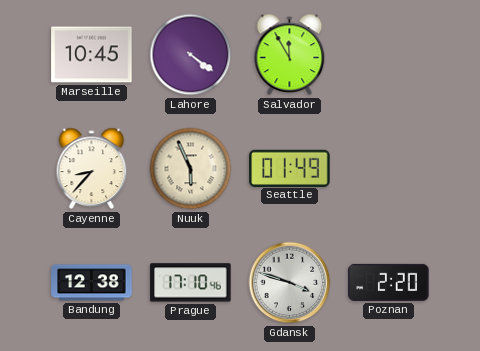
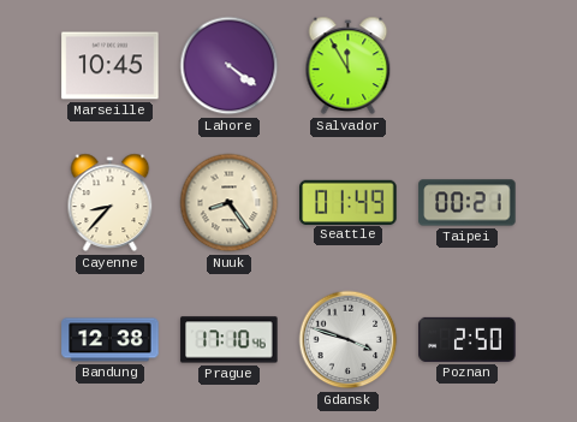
Nuuk: 5:56 -> 8:24 (230, 203)
Taipei: none -> 00:21 (468, 203)
Poznan: 2:20 -> 2:50 (468, 339)
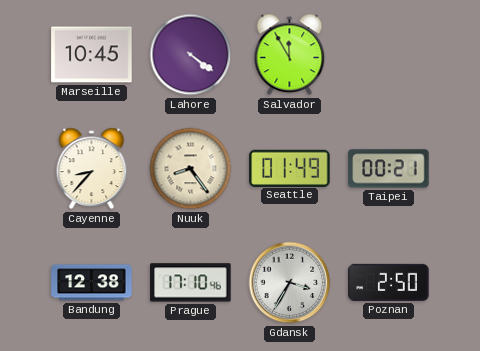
Gdansk: 3:48 -> 3:35 (290, 283)
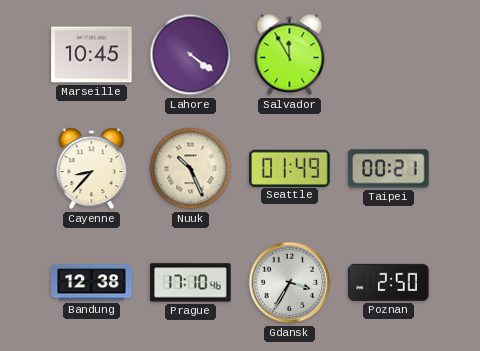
Nuuk: 8:24 -> 10:26 (191, 169)
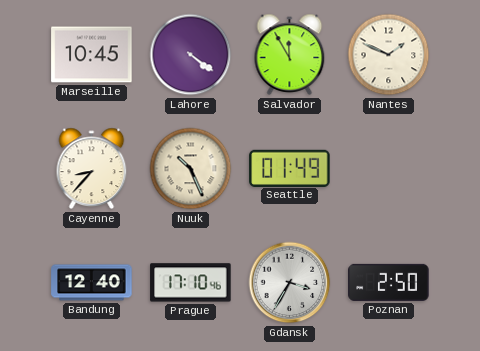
Nantes: none -> 1:49 (389, 55)
Taipei: 00:21 -> none (389, 169)
Bandung: 12:38 -> 12:40 (92, 283)
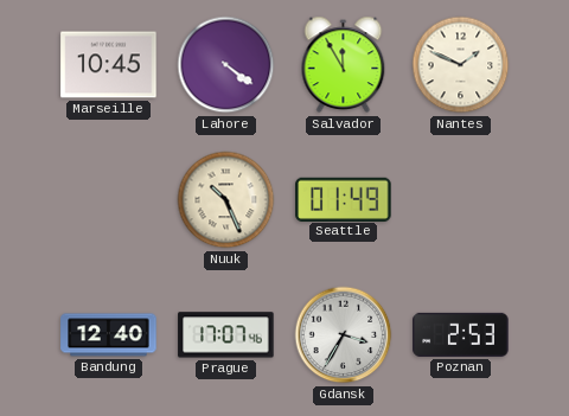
Cayenne: 8:37 -> none (92, 169)
Prague: 17:10 -> 17:07 (226, 335)
Poznan: 2:50 -> 2:53 (461, 334)
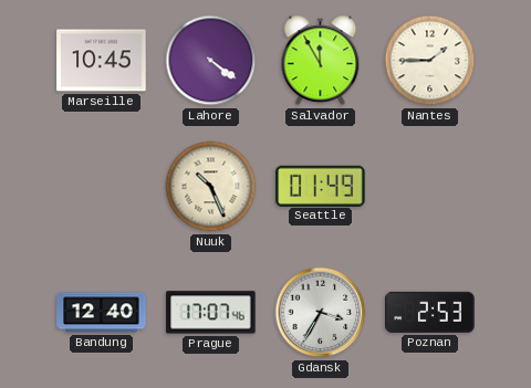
Nantes: 1:49 -> 1:45 (430, 61)
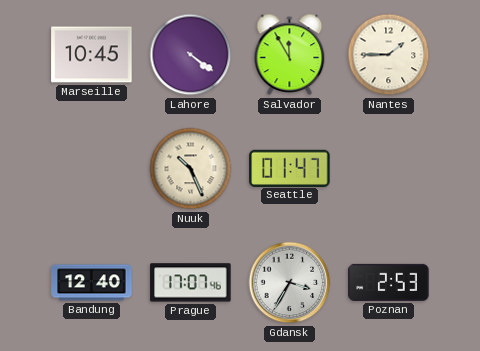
Seattle: 01:49 -> 01:47 (290, 168)
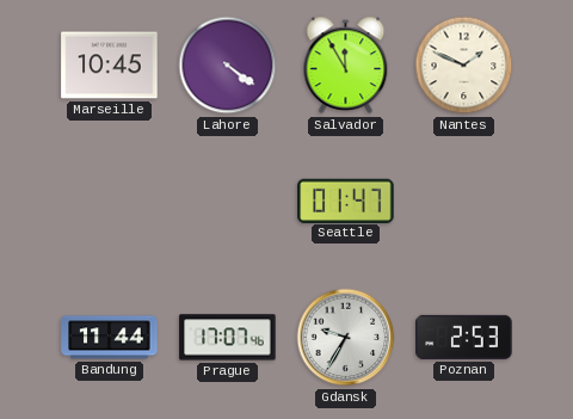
Nantes: 1:45 -> 1:49 (464, 66)
Nuuk: 10:26 -> none (191, 169)
Bandung: 12:40 -> 11:44 (110, 338)
Gdansk: 3:35 -> 9:35 (346, 338)
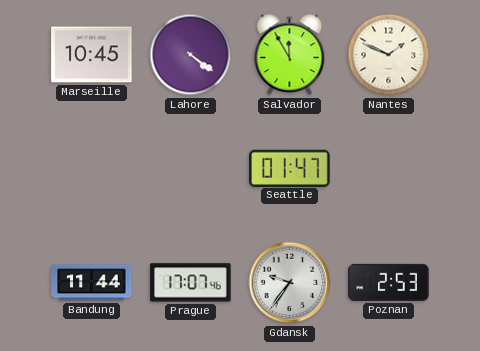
Gdansk: 9:35 -> 9:36 (290, 283)
